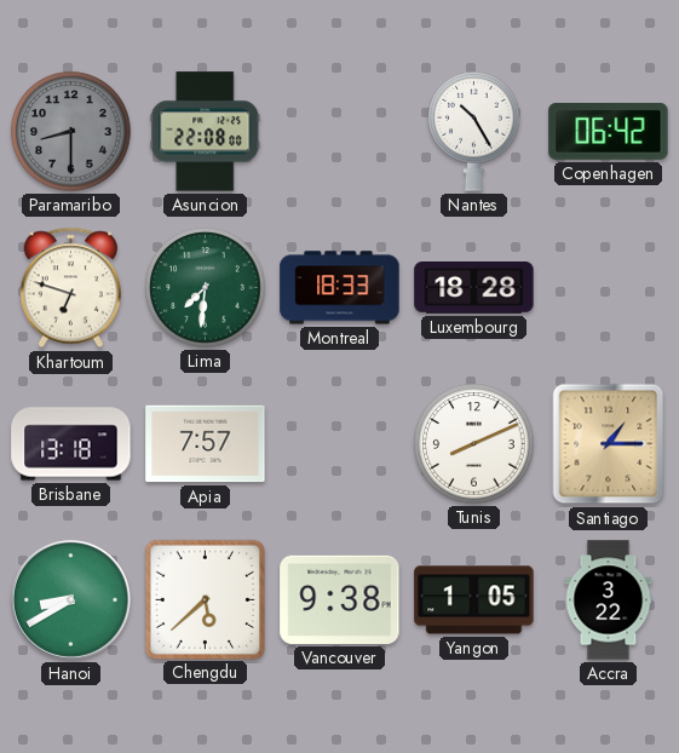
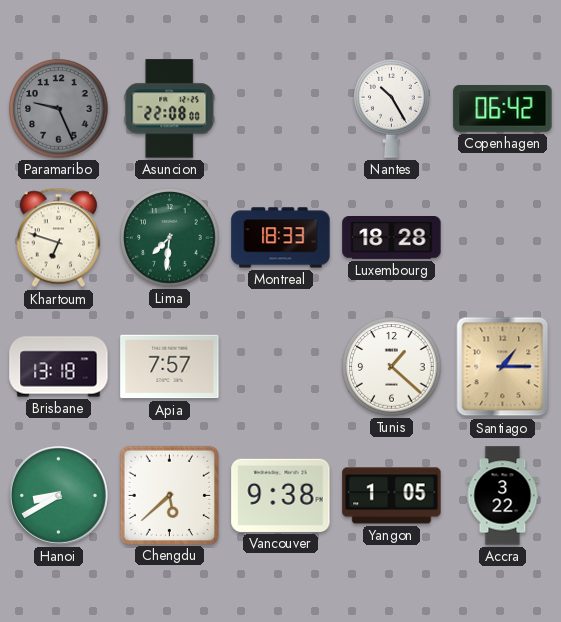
Paramaribo: 8:30 -> 9:26 (59, 109)
Tunis: 8:11 -> 1:22 (392, 367)
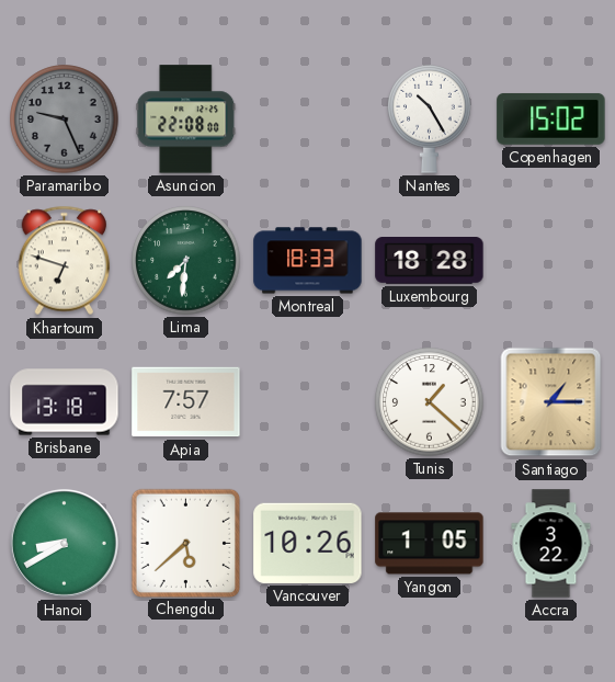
Copenhagen: 06:42 -> 15:02 (551, 118)
Vancouver: 9:38 -> 10:26 (308, 543)
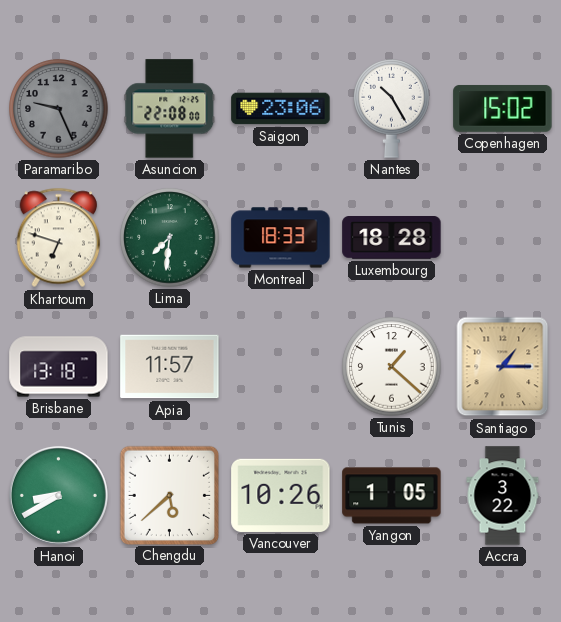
Saigon: none -> 23:06 (281, 109)
Apia: 7:57 -> 11:57 (170, 367)
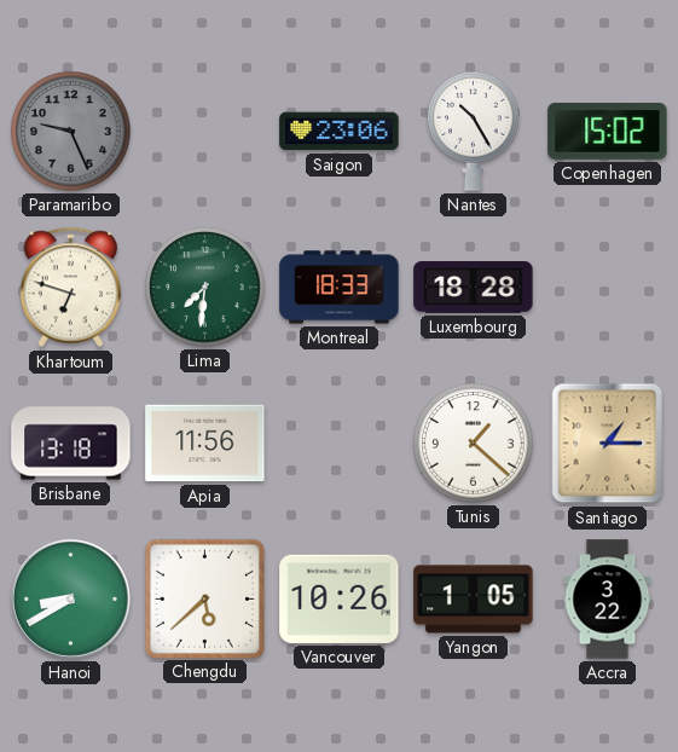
Asuncion: 22:08 -> none (170, 109)
Apia: 11:57 -> 11:56 (205, 444)
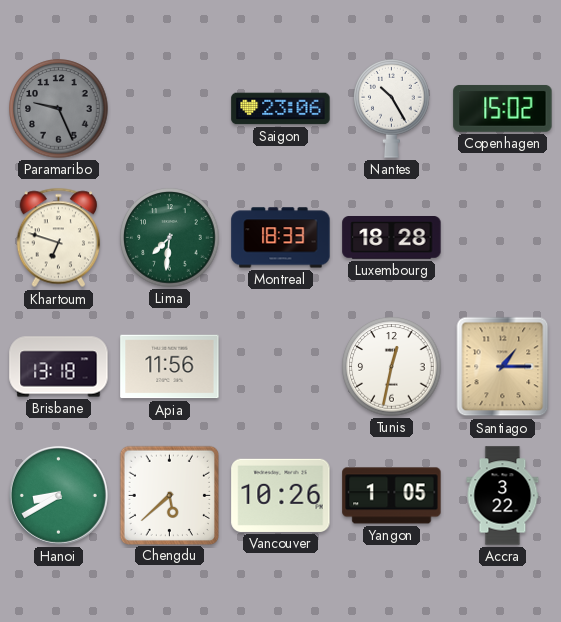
Tunis: 1:22 -> 12:32 (392, 367)
